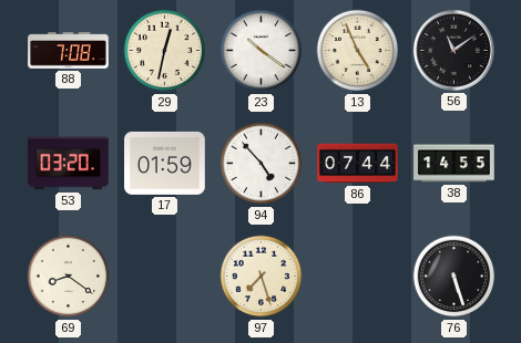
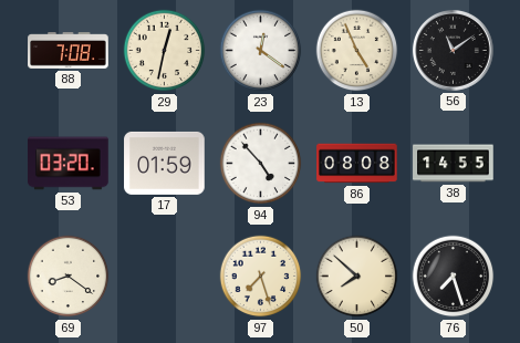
23: 10:21 -> 12:21 (261, 51)
86: 07:44 -> 08:08 (357, 164)
50: none -> 7:52 (357, 277)
76: 5:27 -> 7:27 (454, 277)
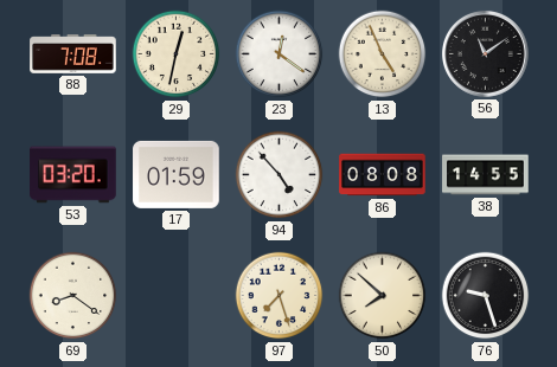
76: 7:27 -> 9:27 (486, 296)
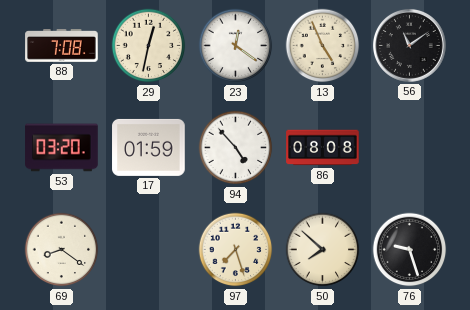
38: 14:55 -> none (486, 175)
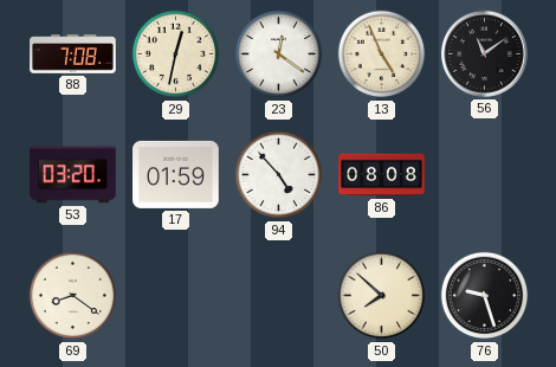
97: 7:27 -> none (236, 250)
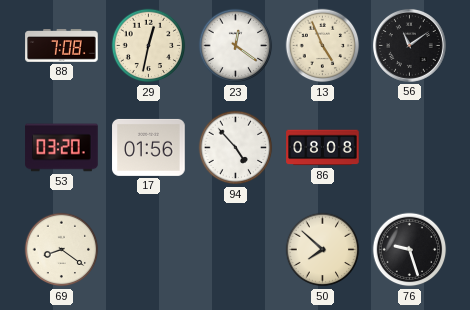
17: 01:59 -> 01:56 (149, 147)
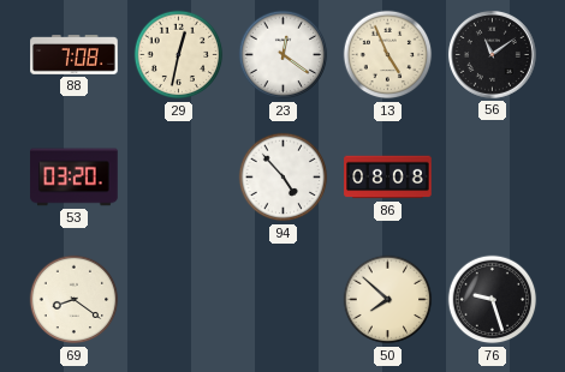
17: 01:56 -> none (149, 147)
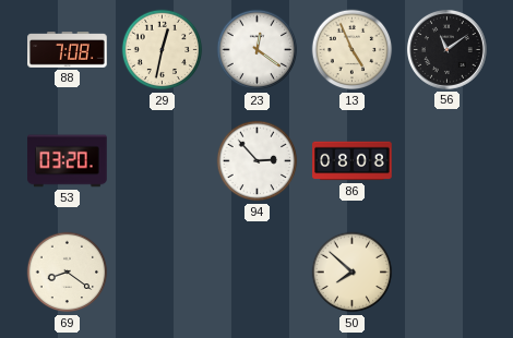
94: 4:53 -> 2:53 (258, 161)
76: 9:27 -> none (493, 300)
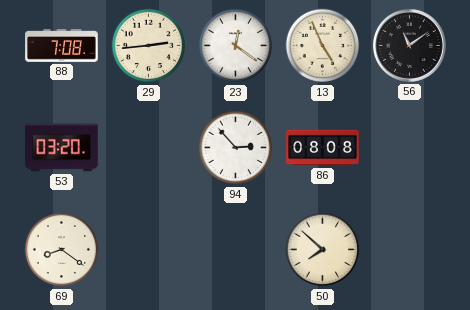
29: 12:32 -> 2:44 (149, 46)
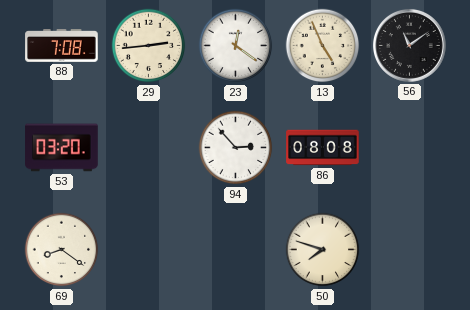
50: 7:52 -> 7:48 (323, 250)
